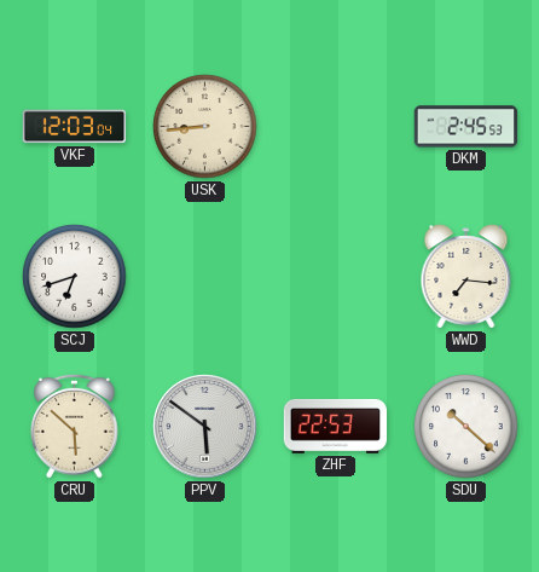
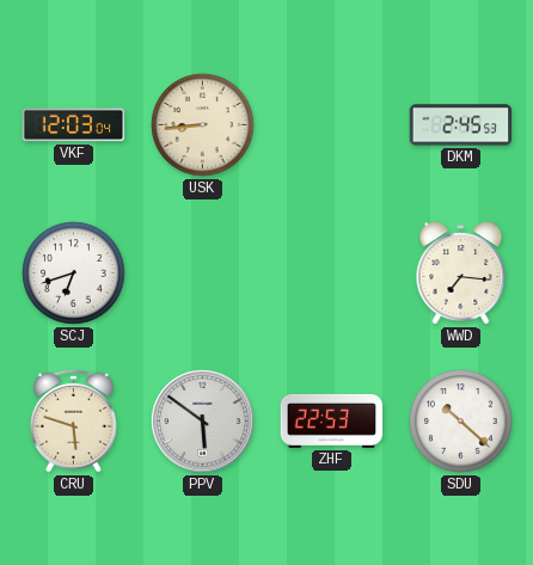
CRU: 5:52 -> 5:48 (74, 420)
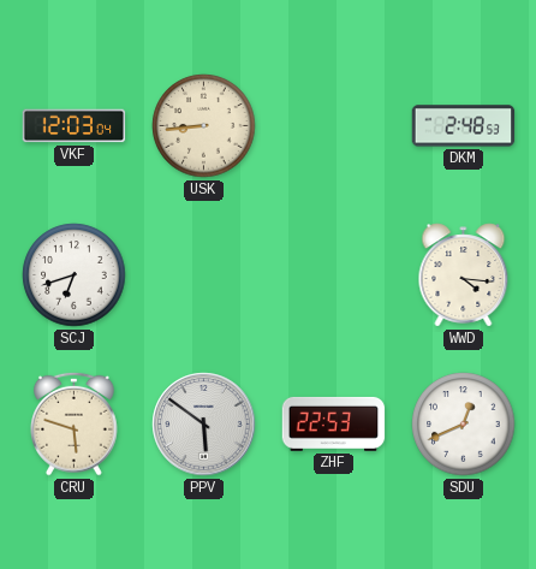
DKM: 2:45 -> 2:48 (464, 126)
WWD: 7:16 -> 4:16 (464, 275)
SDU: 10:22 -> 12:41 (464, 425)
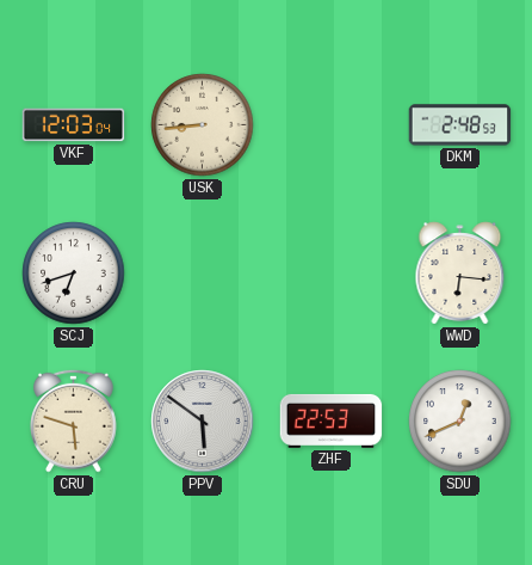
WWD: 4:16 -> 6:16 (460, 274)
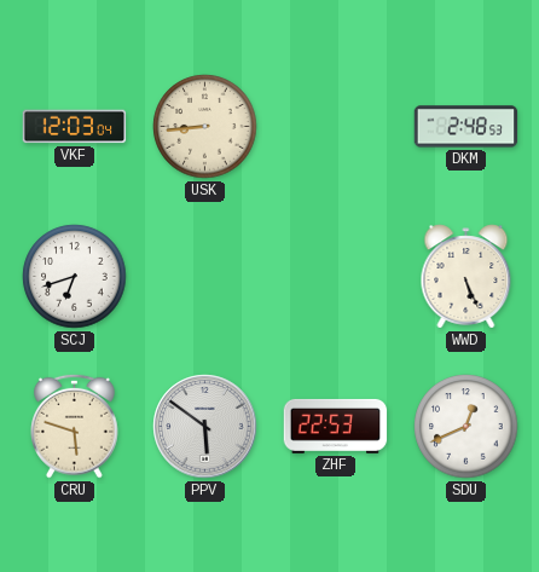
WWD: 6:16 -> 5:26 (466, 277)
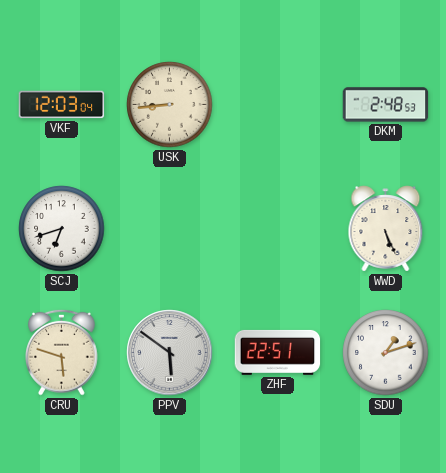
ZHF: 22:53 -> 22:51 (278, 352)
SDU: 12:41 -> 1:12 (386, 353)
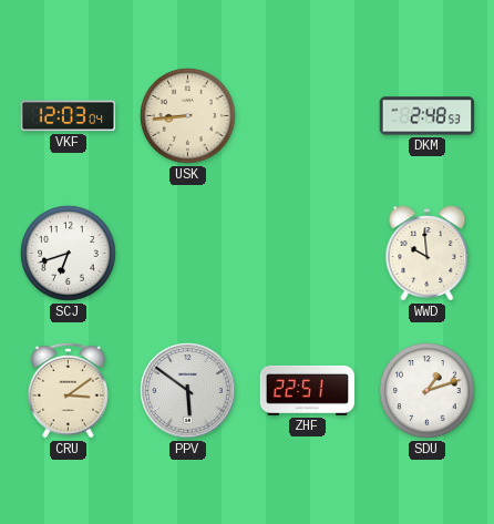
WWD: 5:26 -> 9:59 (428, 254)
CRU: 5:48 -> 3:09 (69, 390)
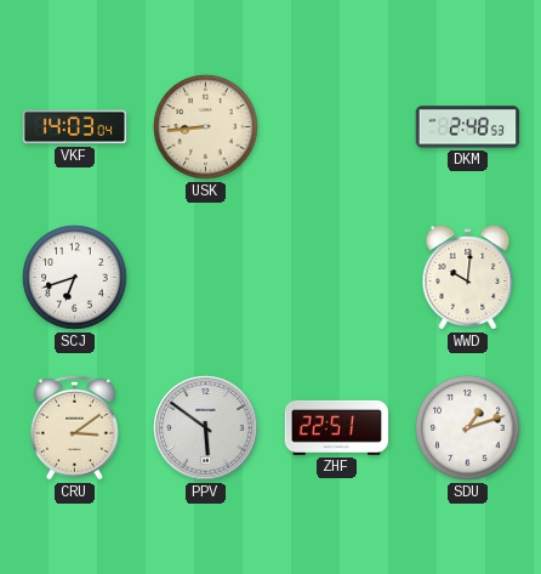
VKF: 12:03 -> 14:03 (75, 127)
WWD: 9:59 -> 10:01 (468, 278)
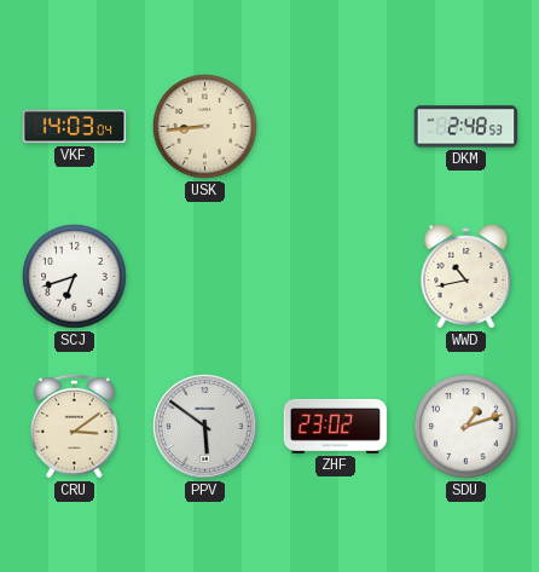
WWD: 10:01 -> 10:43 (466, 277)
ZHF: 22:51 -> 23:02 (336, 426)
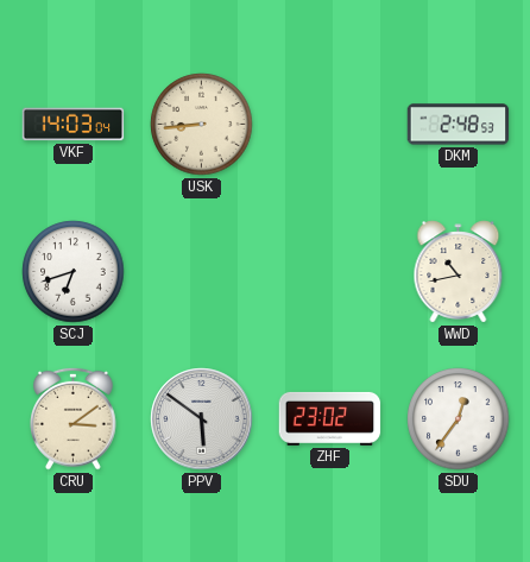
SDU: 1:12 -> 12:36 (459, 419)
